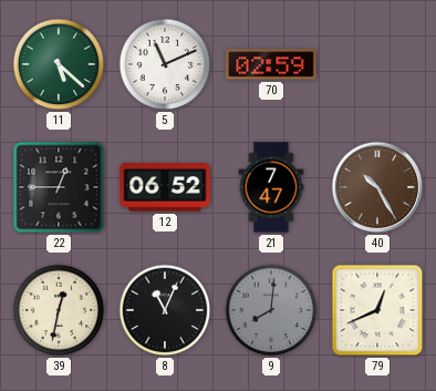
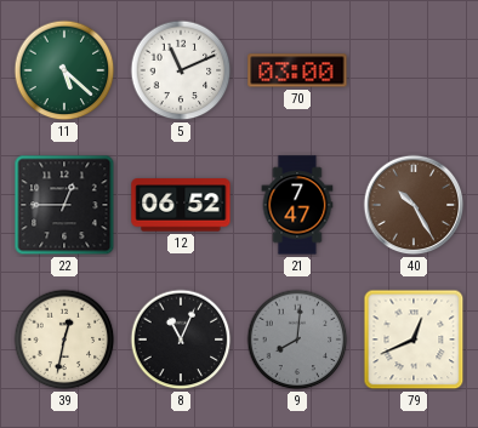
70: 02:59 -> 03:00 (297, 70)
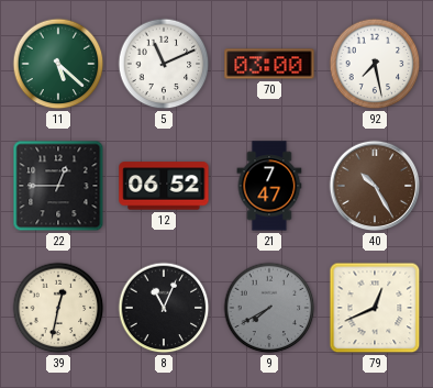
92: none -> 7:28 (375, 64)
9: 8:01 -> 7:40 (269, 308)
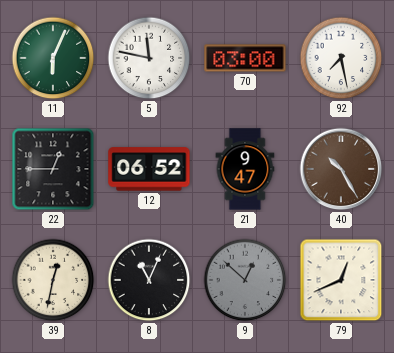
11: 5:22 -> 6:04 (53, 58)
5: 11:11 -> 11:47 (149, 58)
21: 7:47 -> 9:47 (245, 169)
9: 7:40 -> 12:52 (245, 280)
